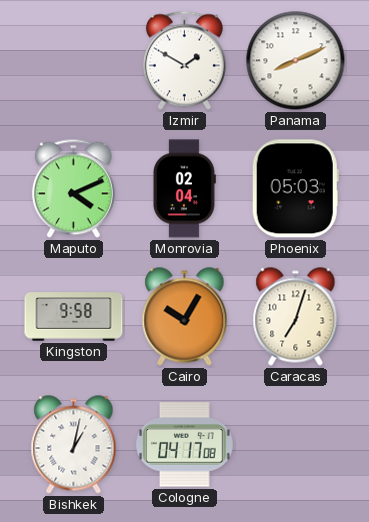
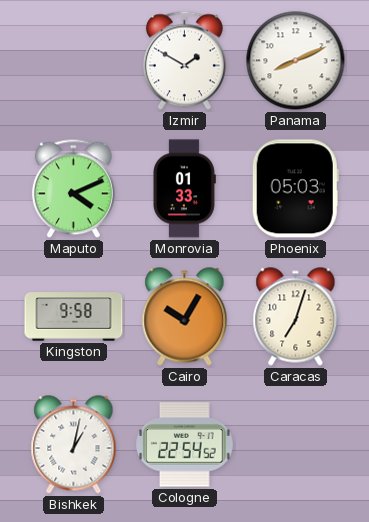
Monrovia: 02:04 -> 01:33 (184, 189)
Cologne: 04:17 -> 22:54 (185, 445)
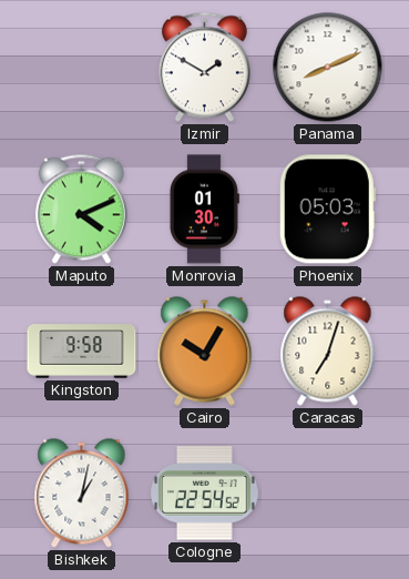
Monrovia: 01:33 -> 01:30 (204, 210)
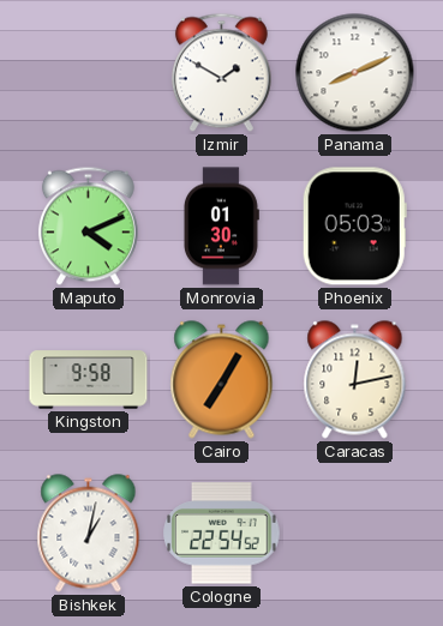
Cairo: 10:05 -> 7:05 (222, 380)
Caracas: 7:03 -> 12:13 (355, 380)
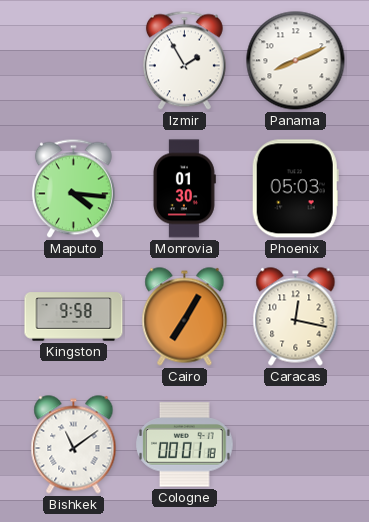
Izmir: 1:50 -> 1:55 (184, 61)
Maputo: 4:11 -> 4:16 (73, 189)
Caracas: 12:13 -> 12:17 (296, 317)
Bishkek: 1:02 -> 11:09 (74, 445)
Cologne: 22:54 -> 00:01 (185, 445)
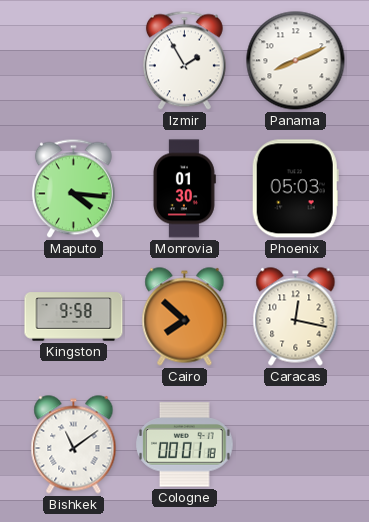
Cairo: 7:05 -> 7:52 (185, 317)
